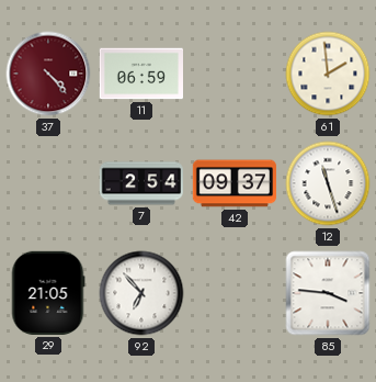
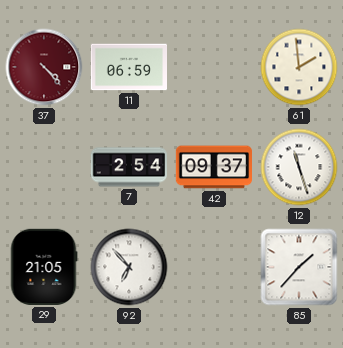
85: 3:46 -> 1:37 (299, 267)
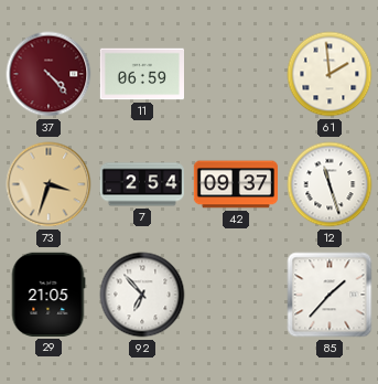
73: none -> 3:33 (48, 184)
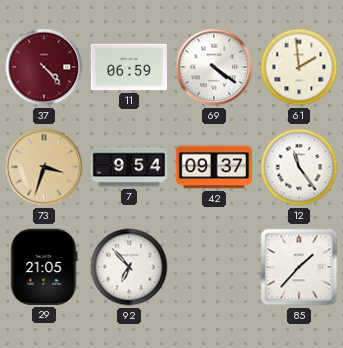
69: none -> 4:21 (214, 67)
7: 2:54 -> 9:54 (128, 167)
12: 11:27 -> 11:24 (299, 167)
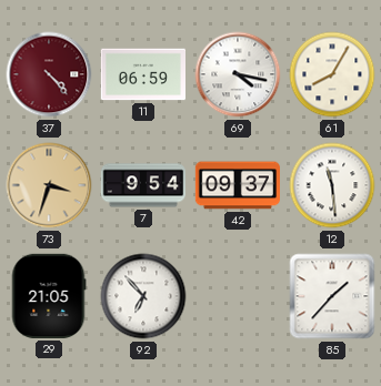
69: 4:21 -> 4:17 (238, 74)
61: 1:59 -> 8:05 (332, 74)
12: 11:24 -> 11:29 (332, 185)
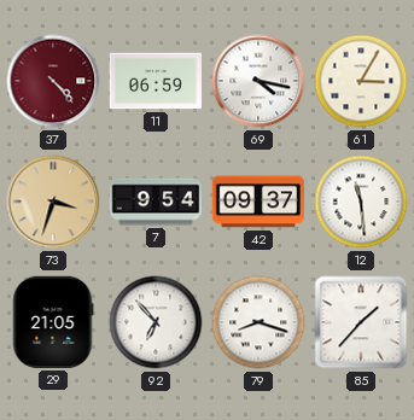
61: 8:05 -> 3:05 (361, 81)
79: none -> 8:18 (258, 322)
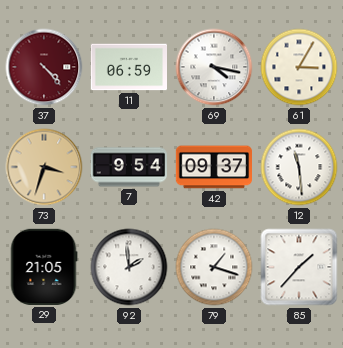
92: 6:53 -> 1:59 (129, 267)
79: 8:18 -> 1:18 (214, 267)
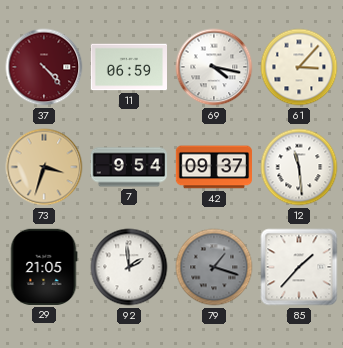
61: 3:05 -> 3:07 (299, 67)
79 dial: white -> grey (214, 267)
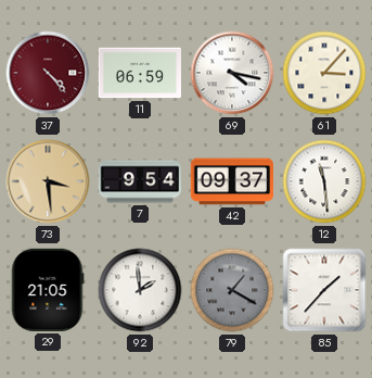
73: 3:33 -> 3:29 (48, 181)
79: 1:18 -> 1:20 (232, 290)
